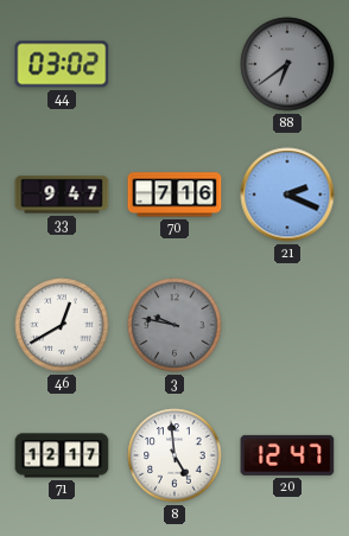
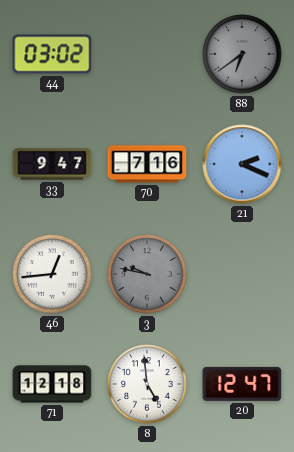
46: 12:40 -> 12:44 (52, 274)
71: 12:17 -> 12:18 (52, 384)
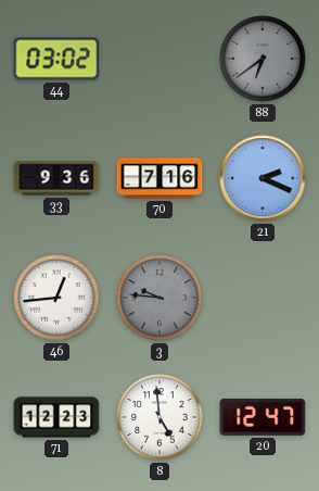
33: 9:47 -> 9:36 (56, 178)
3: 9:47 -> 9:46 (159, 298)
71: 12:18 -> 12:23 (56, 417)
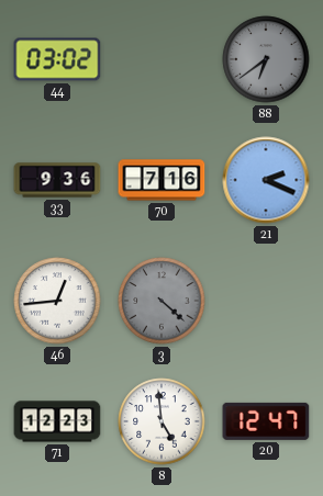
3: 9:46 -> 4:22 (161, 301)
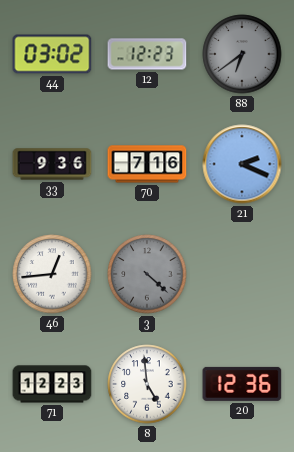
12: none -> 12:23 (147, 54)
20: 12:47 -> 12:36 (242, 384)
